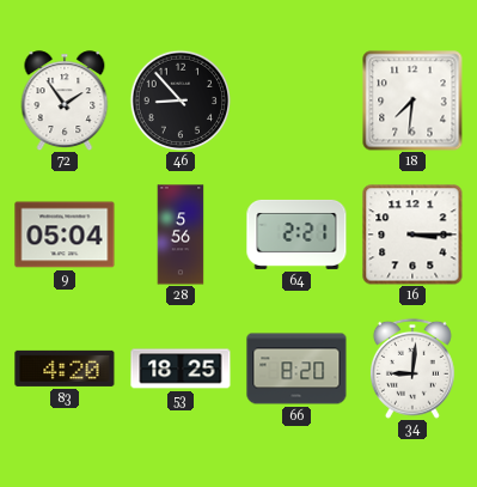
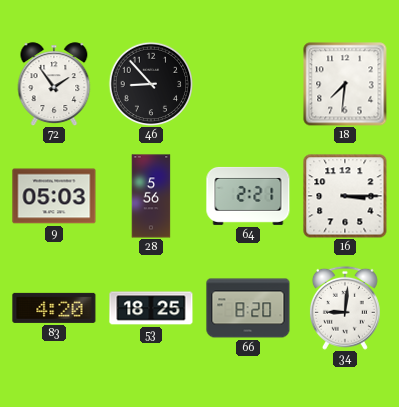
9: 05:04 -> 05:03 (54, 196)
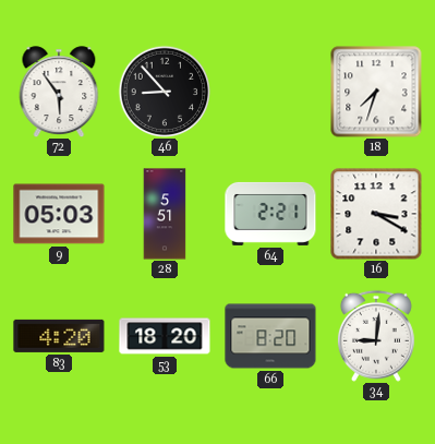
72: 1:54 -> 5:54 (59, 92)
18: 7:31 -> 7:33 (376, 92)
28: 5:56 -> 5:51 (165, 214)
16: 3:15 -> 3:20 (376, 214)
53: 18:25 -> 18:20 (165, 336)
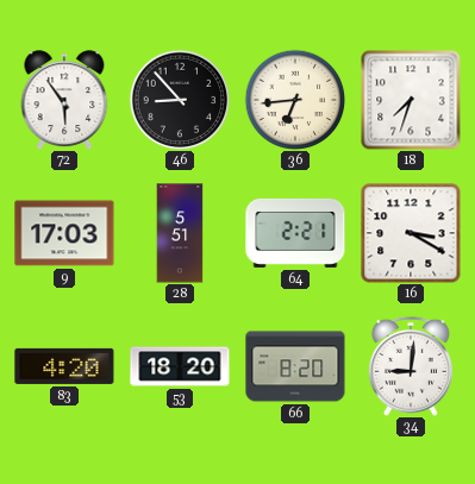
36: none -> 6:44 (295, 100)
9: 05:03 -> 17:03 (64, 233)
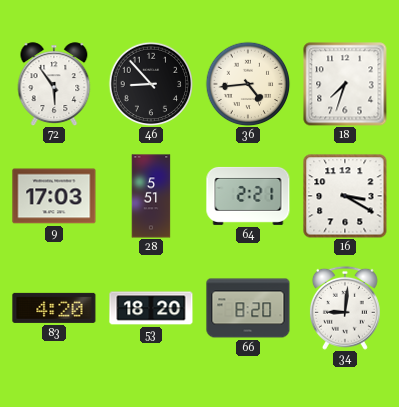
36: 6:44 -> 4:44 (248, 84)
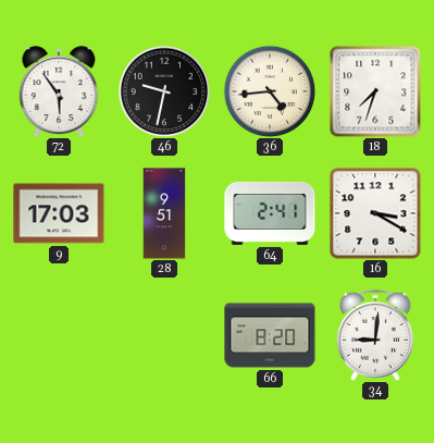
46: 8:53 -> 9:32 (164, 91)
28: 5:51 -> 9:51 (164, 213)
64: 2:21 -> 2:41 (270, 213)
83: 4:20 -> none (54, 308)
53: 18:20 -> none (151, 308)
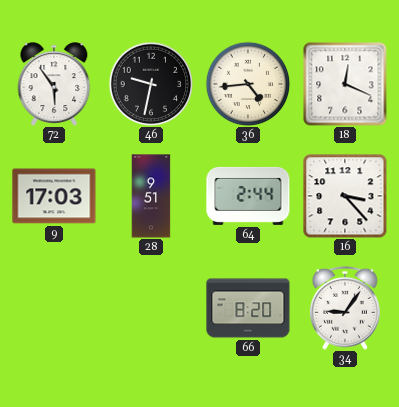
18: 7:33 -> 12:19 (345, 84)
64: 2:41 -> 2:44 (248, 196)
16: 3:20 -> 3:23 (345, 196)
34: 9:01 -> 9:06 (345, 308)
